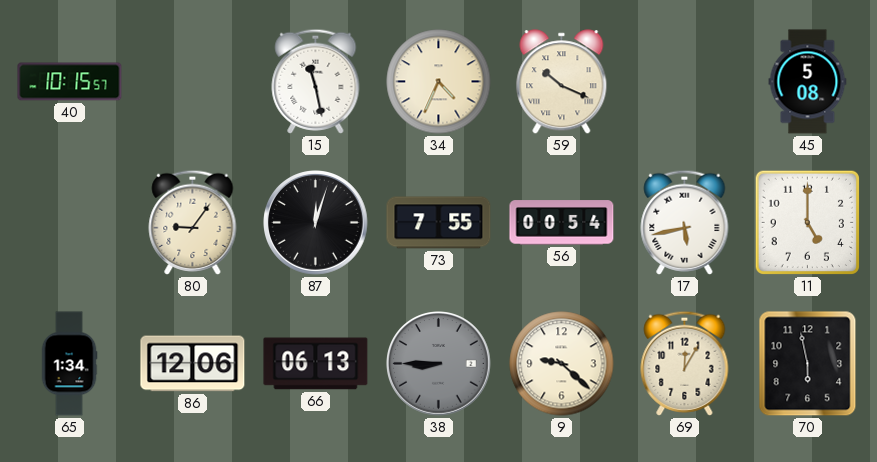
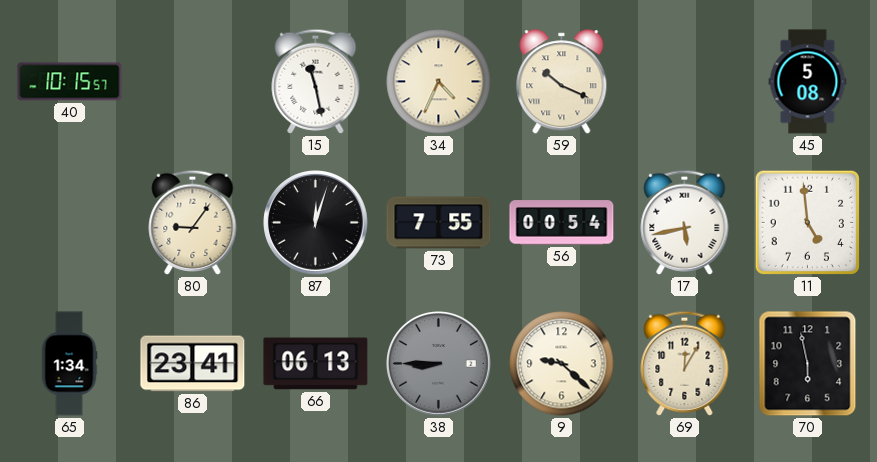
11: 5:00 -> 4:59 (807, 222)
86: 12:06 -> 23:41 (193, 364)
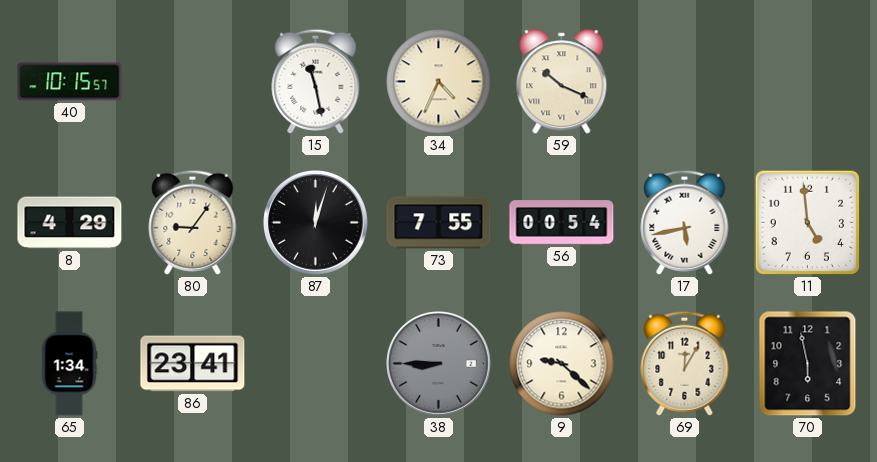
45: 5:08 -> none (808, 82)
8: none -> 4:29 (70, 223)
66: 06:13 -> none (316, 364)
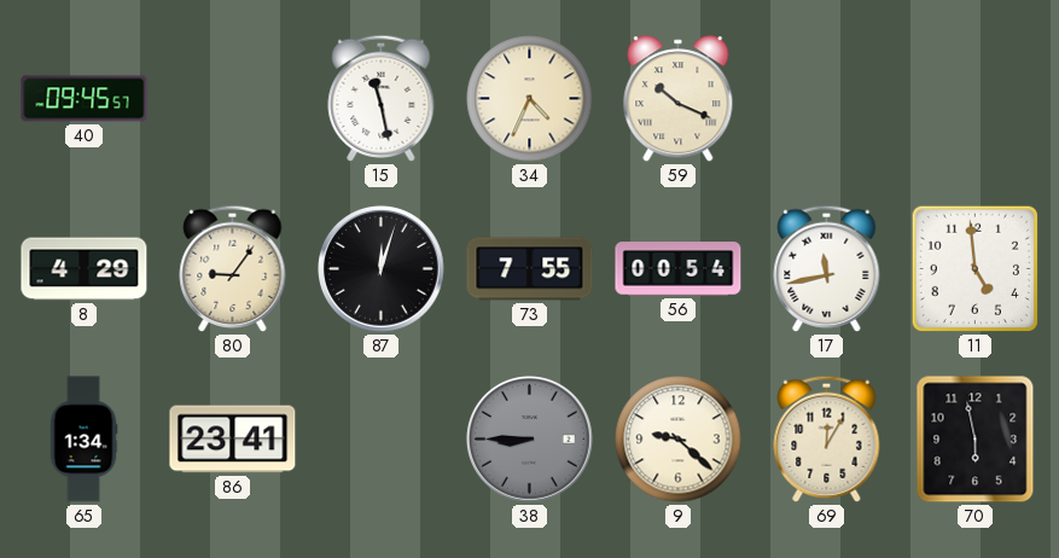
40: 10:15 -> 09:45 (85, 99)
17: 5:43 -> 11:43 (827, 268)
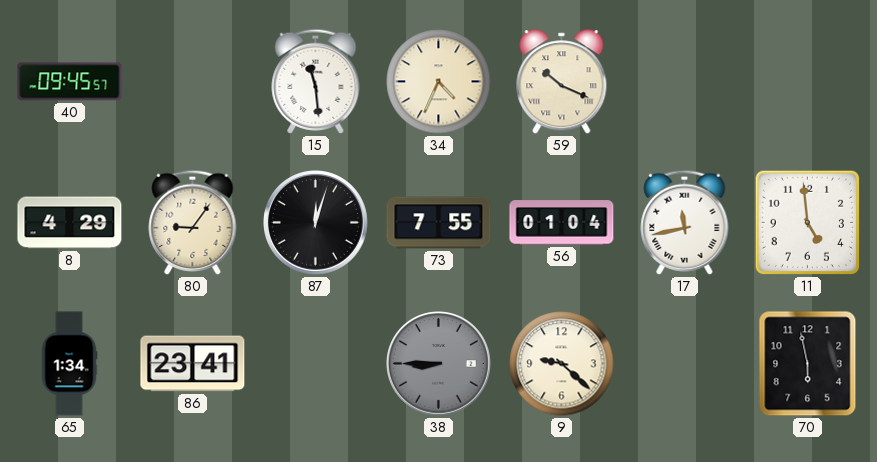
15: 11:28 -> 11:29 (316, 81)
56: 00:54 -> 01:04 (562, 223)
69: 12:05 -> none (827, 438)
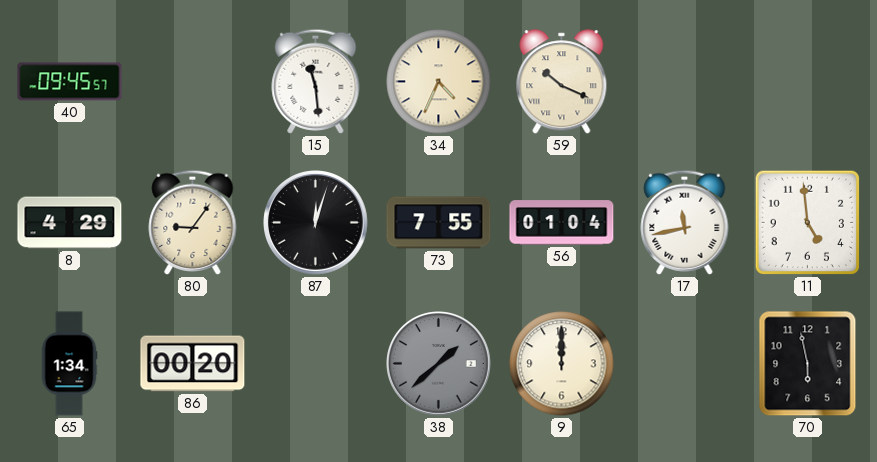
86: 23:41 -> 00:20 (193, 364)
38: 8:45 -> 1:38 (439, 364)
9: 9:22 -> 12:00 (562, 364)
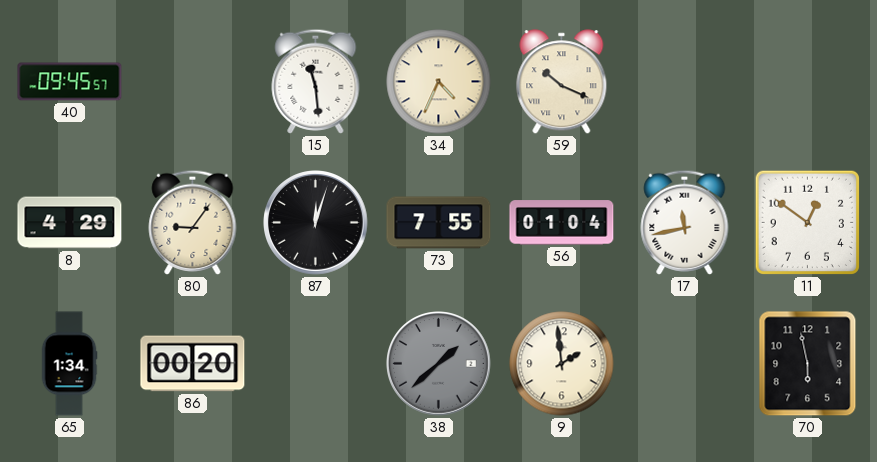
11: 4:59 -> 12:51 (807, 222)
9: 12:00 -> 1:59 (562, 364)
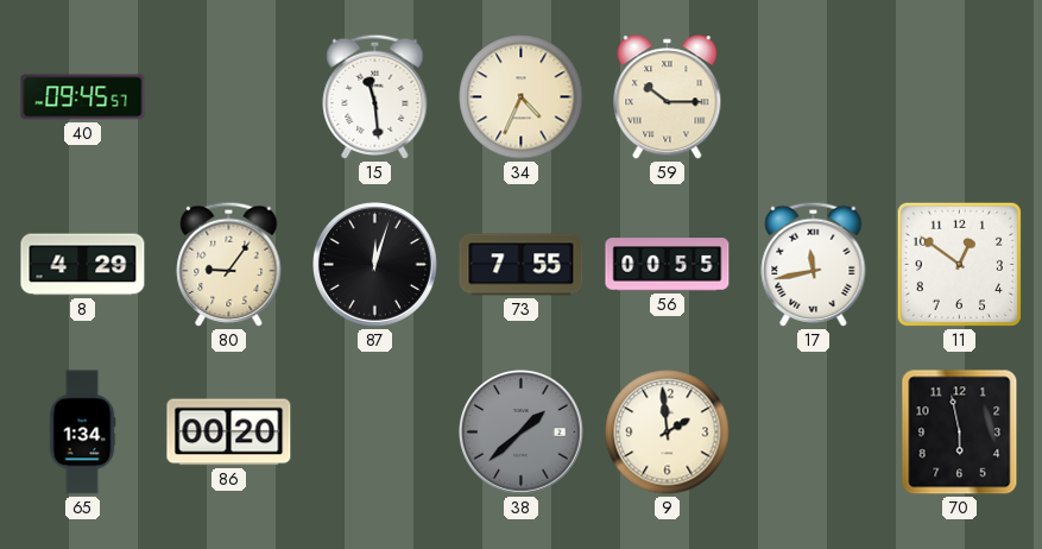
59: 10:19 -> 10:15 (668, 97)
56: 01:04 -> 00:55 (668, 265)
